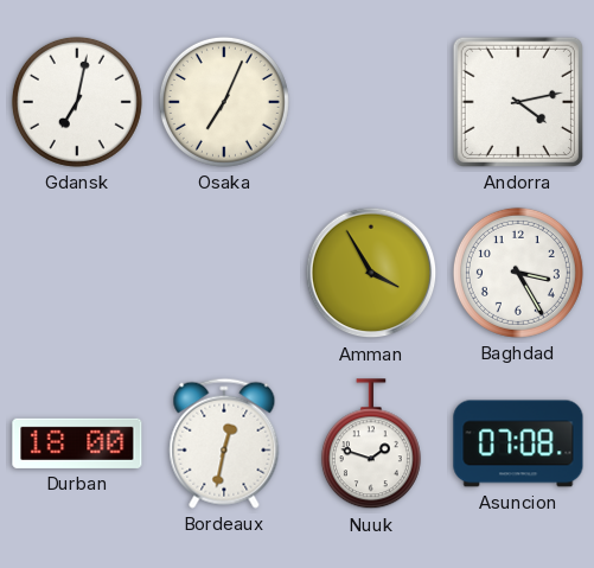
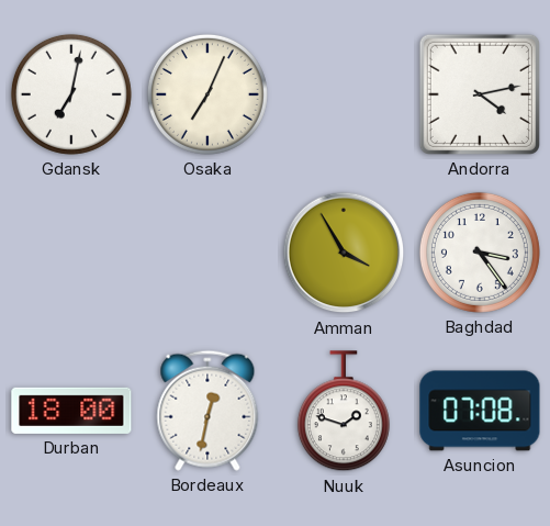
Baghdad: 3:25 -> 3:24 (480, 253)
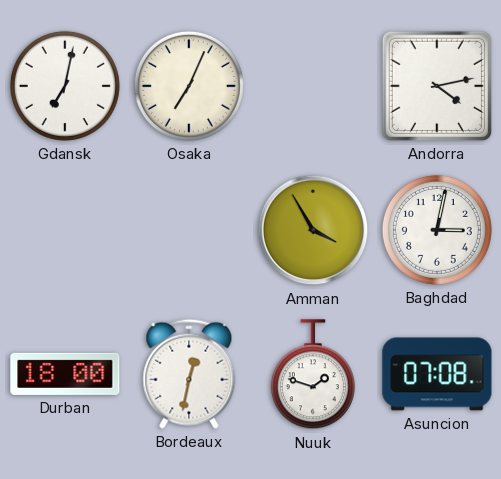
Baghdad: 3:24 -> 3:02 (437, 230)
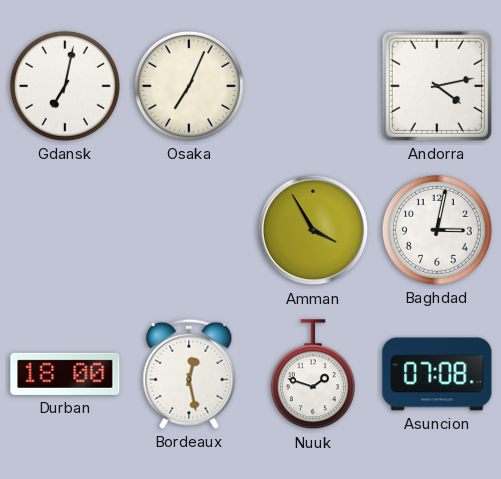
Bordeaux: 12:32 -> 12:28 (189, 374)
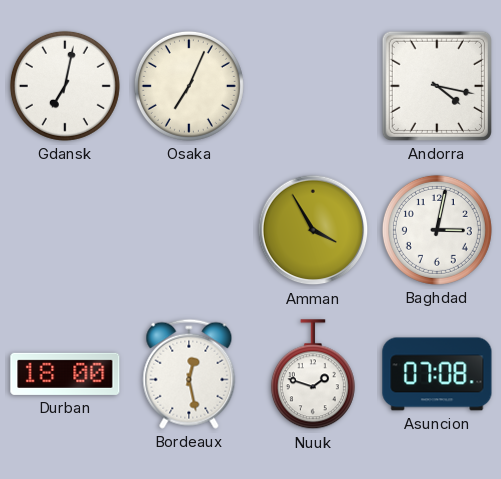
Andorra: 4:13 -> 4:17 (437, 86)
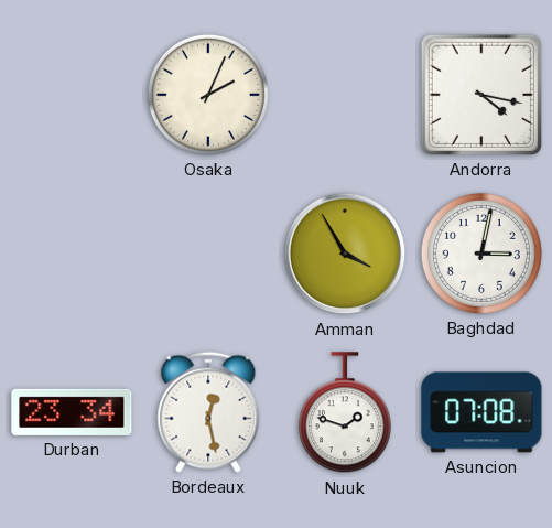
Gdansk: 7:02 -> none (65, 86)
Osaka: 7:04 -> 2:04 (208, 95)
Durban: 18:00 -> 23:34 (72, 412)
